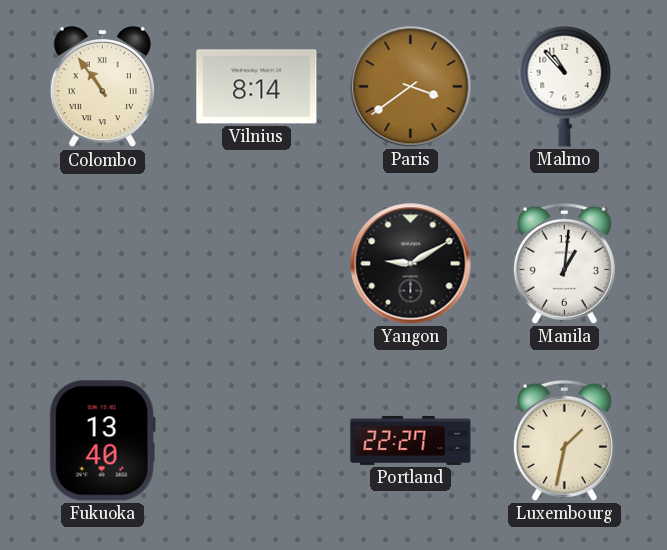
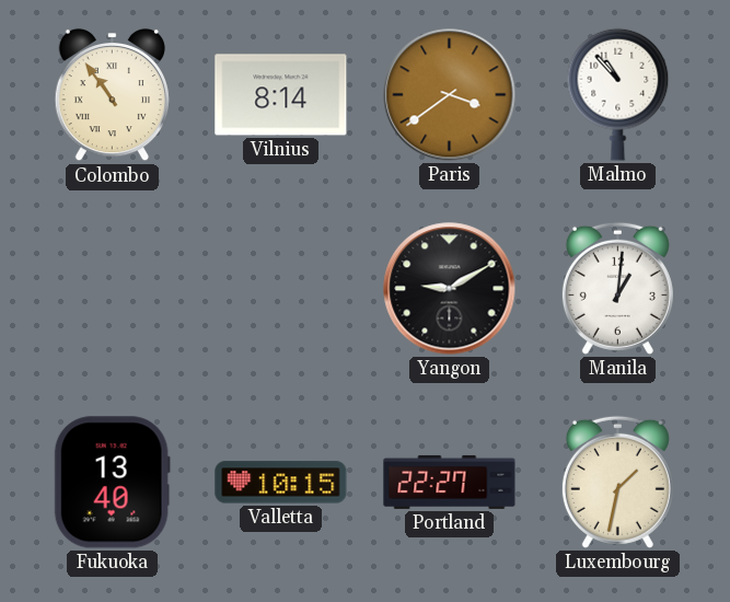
Valletta: none -> 10:15 (281, 483)
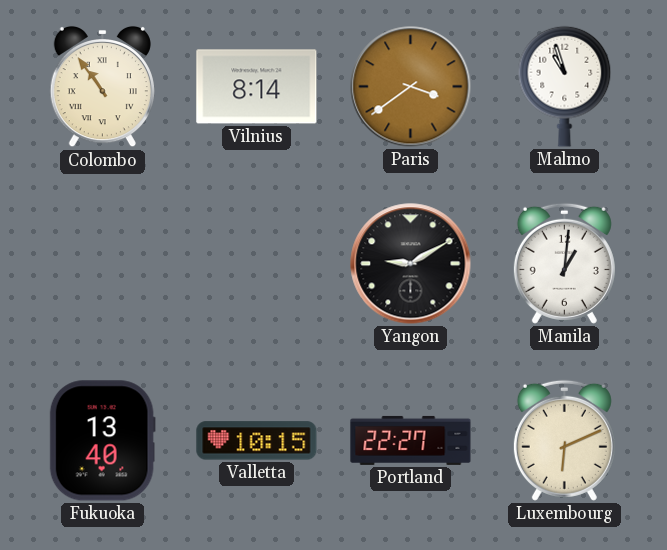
Malmo: 10:53 -> 10:57 (565, 86)
Luxembourg: 1:32 -> 6:11 (564, 440)
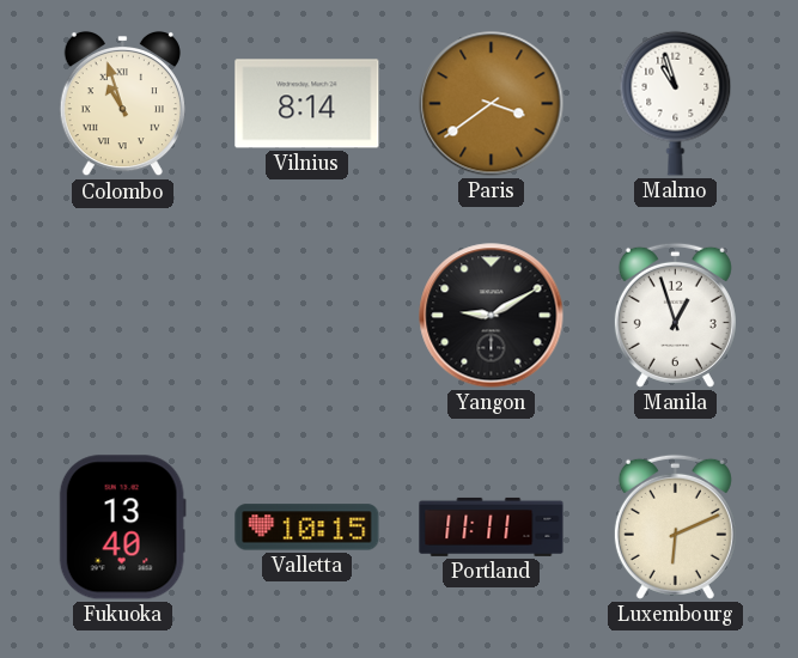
Colombo: 10:54 -> 10:57 (122, 104)
Manila: 1:01 -> 12:57 (675, 315)
Portland: 22:27 -> 11:11 (492, 526)
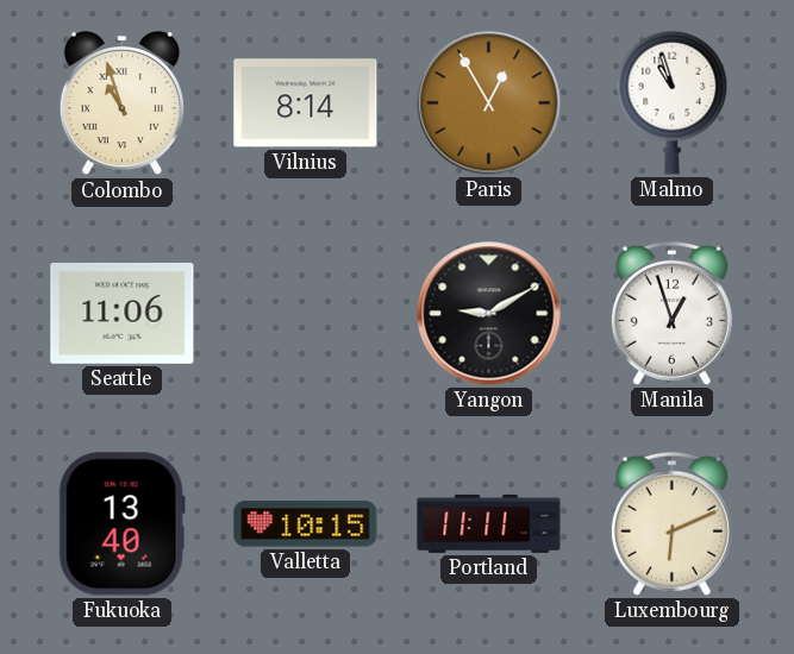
Paris: 3:39 -> 12:55 (489, 103)
Seattle: none -> 11:06 (123, 313)
